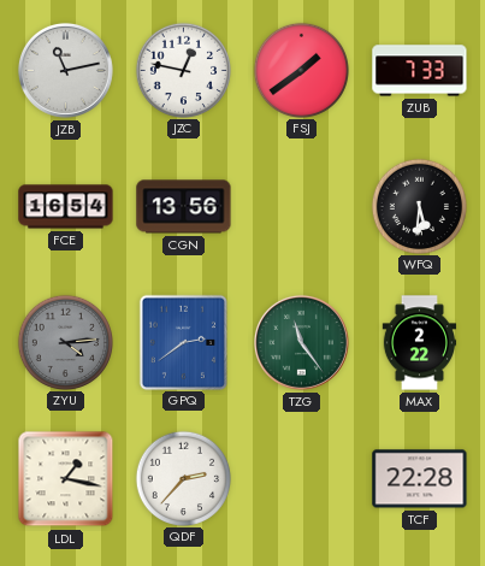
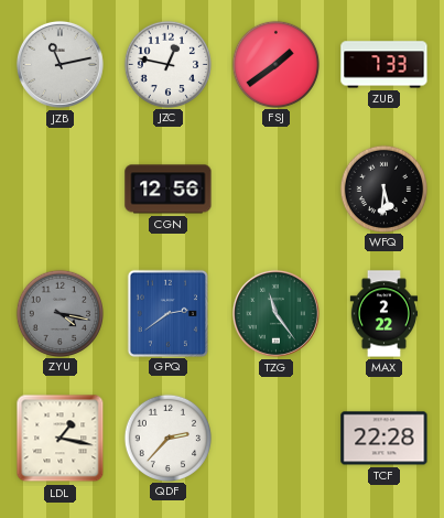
FCE: 16:54 -> none (66, 207)
CGN: 13:56 -> 12:56 (169, 190)
ZYU: 4:14 -> 4:17 (59, 313)
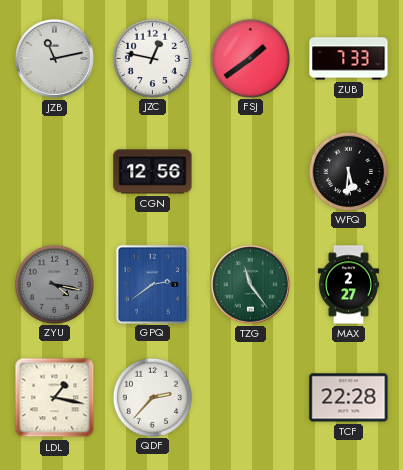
MAX: 2:22 -> 2:27 (349, 285)
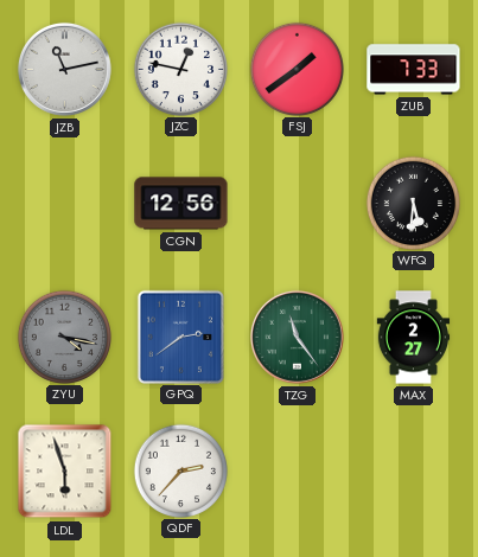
LDL: 1:17 -> 5:57 (65, 472)
TCF: 22:28 -> none (349, 398)
